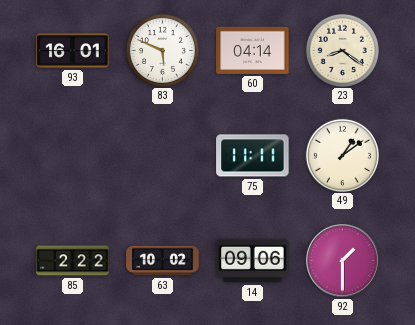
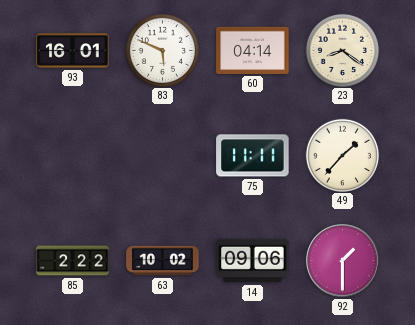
49: 1:09 -> 1:37 (342, 155)
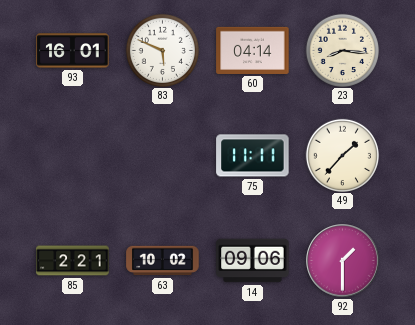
23: 8:21 -> 8:16 (342, 50)
85: 2:22 -> 2:21 (73, 261)
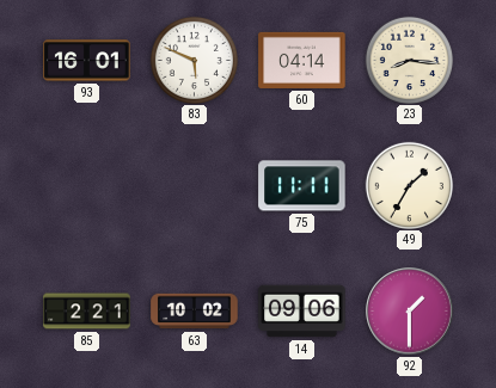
49: 1:37 -> 1:35 (409, 185)
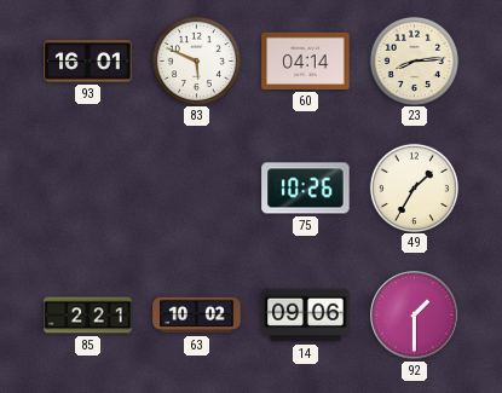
23: 8:16 -> 8:14 (414, 60)
75: 11:11 -> 10:26 (306, 189)
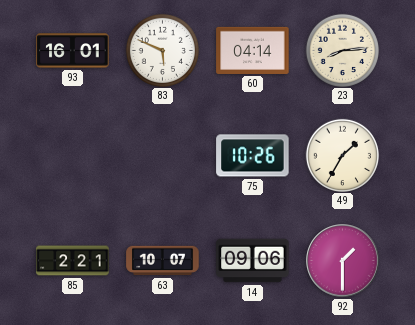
63: 10:02 -> 10:07 (163, 261)
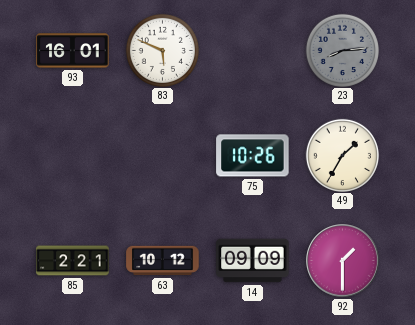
60: 04:14 -> none (253, 50)
23 dial: cream -> grey (342, 50)
63: 10:07 -> 10:12 (163, 261)
14: 09:06 -> 09:09 (253, 261)
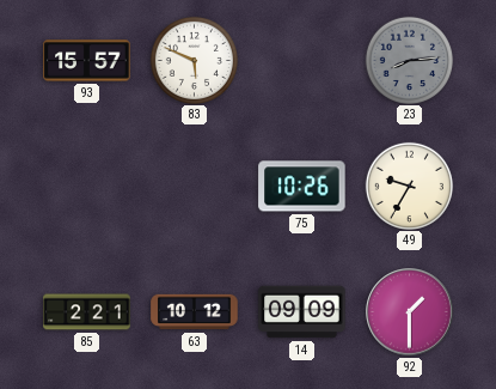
93: 16:01 -> 15:57 (87, 61)
49: 1:35 -> 9:35 (409, 186)
